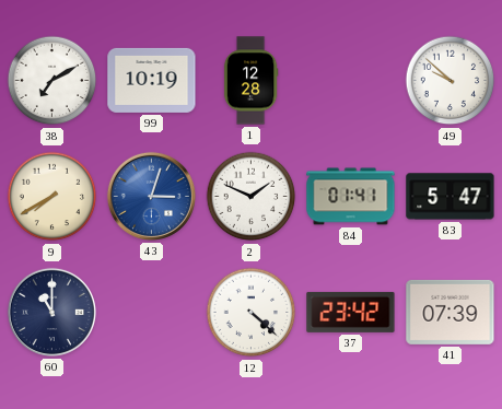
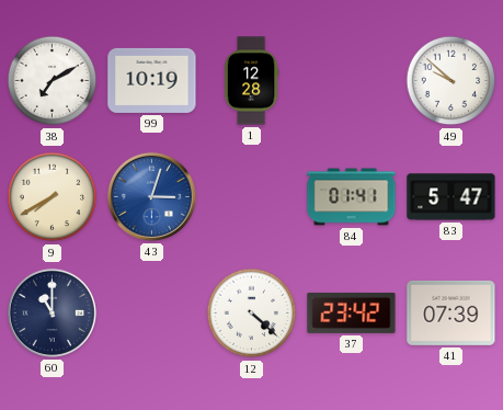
2: 1:49 -> none (252, 197)
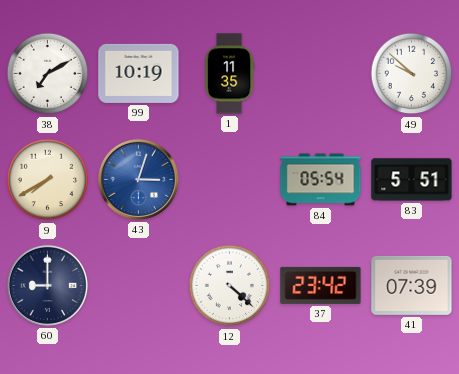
1: 12:28 -> 11:35 (229, 74)
84: 01:41 -> 05:54 (321, 180)
83: 5:47 -> 5:51 (412, 180)
60: 11:00 -> 9:00 (47, 285)
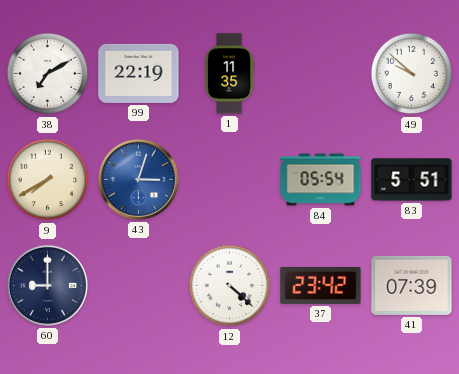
99: 10:19 -> 22:19 (139, 73)
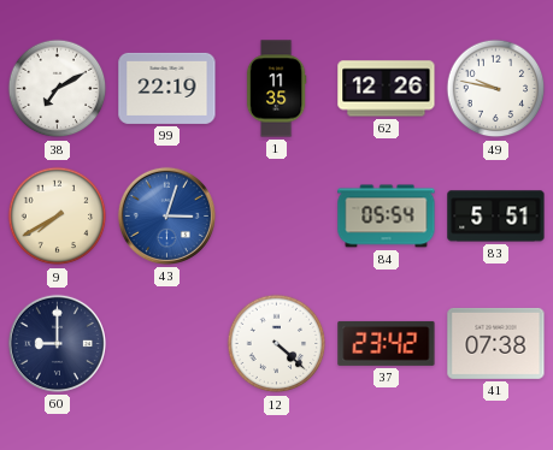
62: none -> 12:26 (387, 89)
49: 9:52 -> 9:47 (496, 89)
41: 07:39 -> 07:38 (496, 343)
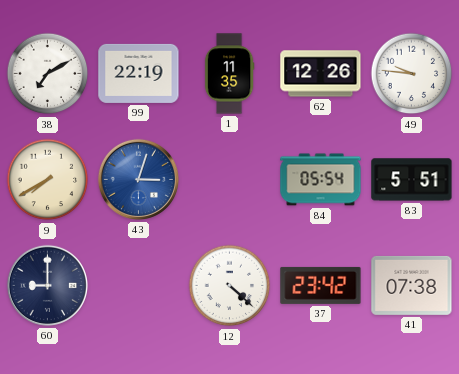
49: 9:47 -> 9:46 (412, 74)
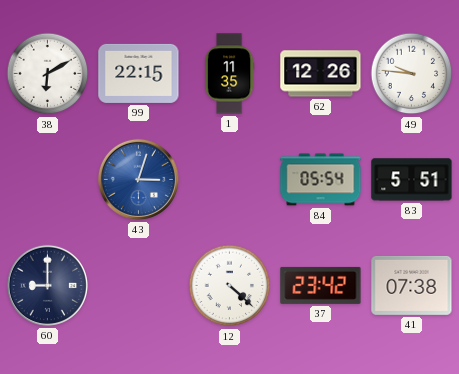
38: 7:10 -> 6:10 (48, 74)
99: 22:19 -> 22:15 (139, 73)
9: 7:40 -> none (48, 180)
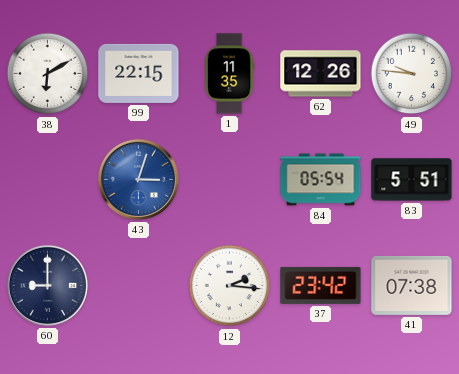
12: 4:22 -> 2:16 (230, 286)
